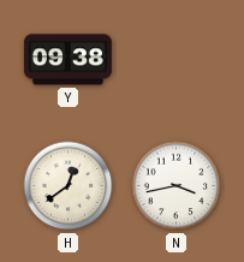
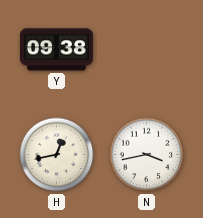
H: 12:39 -> 12:43 (57, 155)
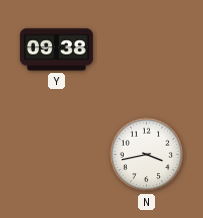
H: 12:43 -> none (57, 155)
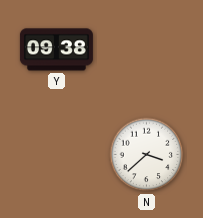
N: 3:43 -> 3:38 (147, 155)
